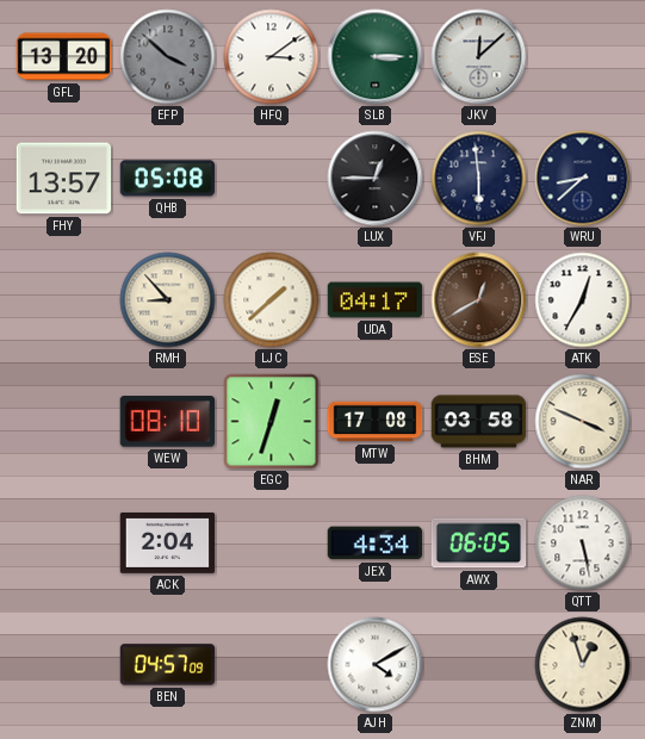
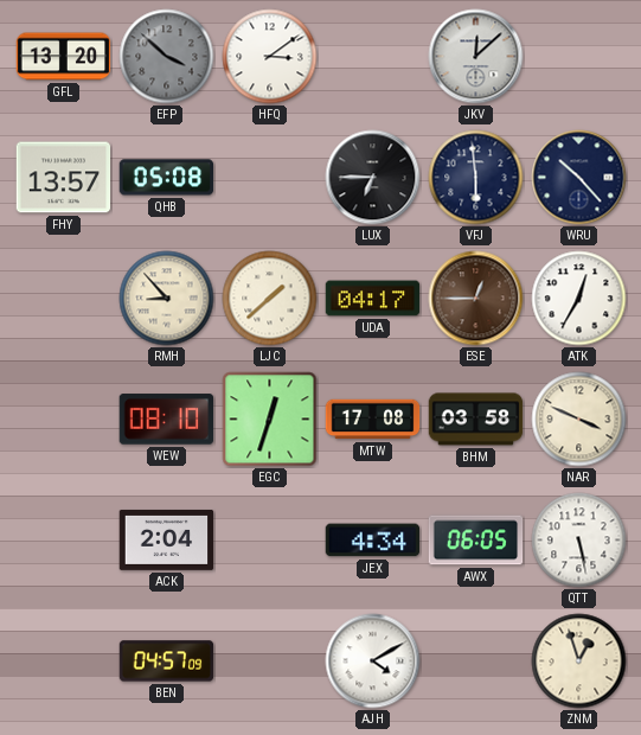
SLB: 3:15 -> none (376, 57)
LUX: 12:45 -> 6:45 (373, 178)
WRU: 8:38 -> 10:23 (579, 178)
ESE: 12:40 -> 12:45 (476, 299)
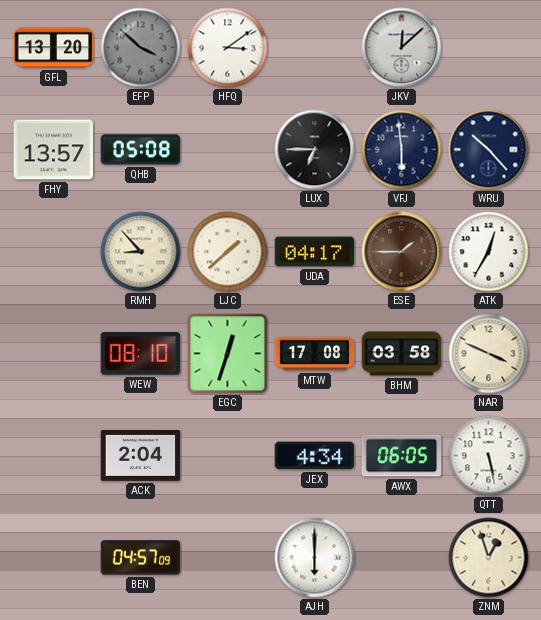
ESE: 12:45 -> 1:45 (402, 252)
AJH: 4:10 -> 6:00 (315, 558)
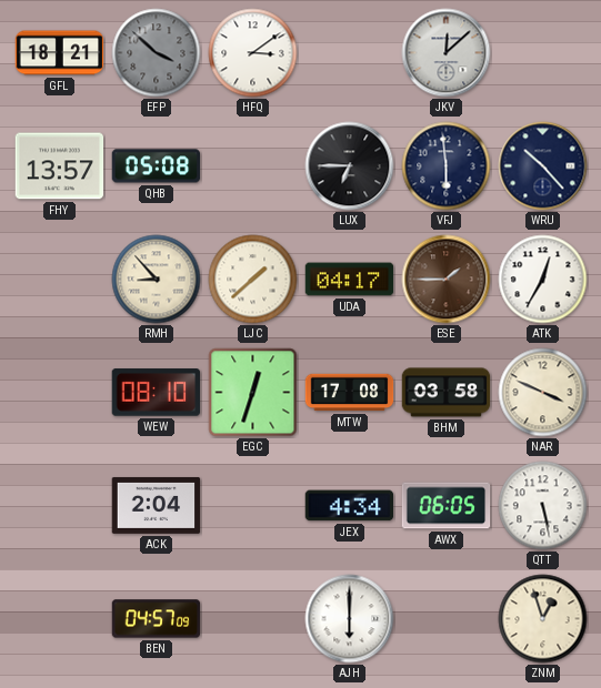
GFL: 13:20 -> 18:21 (60, 53)
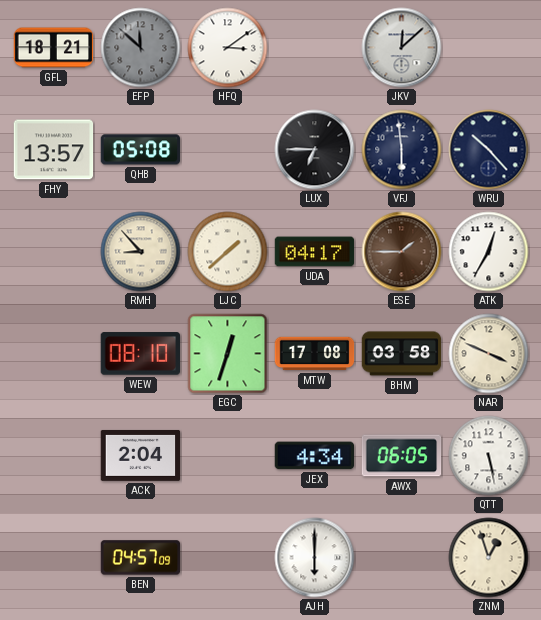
EFP: 3:52 -> 11:52 (141, 48)
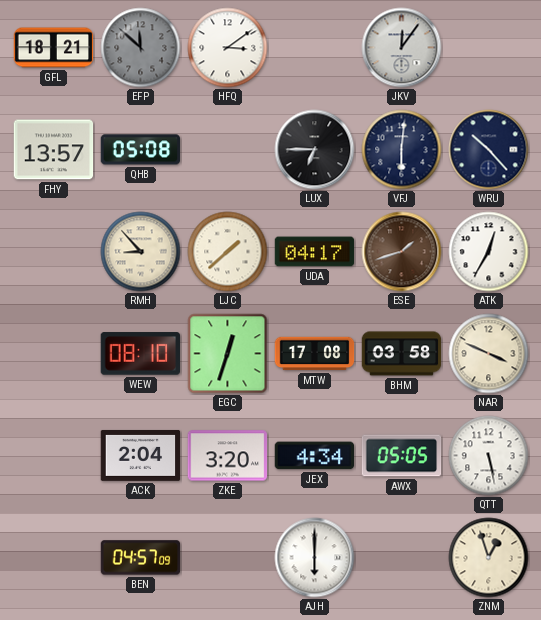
JKV: 12:08 -> 12:06 (402, 48)
VFJ: 5:59 -> 6:01 (402, 150)
ESE: 1:45 -> 1:42 (402, 252)
ZKE: none -> 3:20 (228, 456)
AWX: 06:05 -> 05:05 (402, 456)
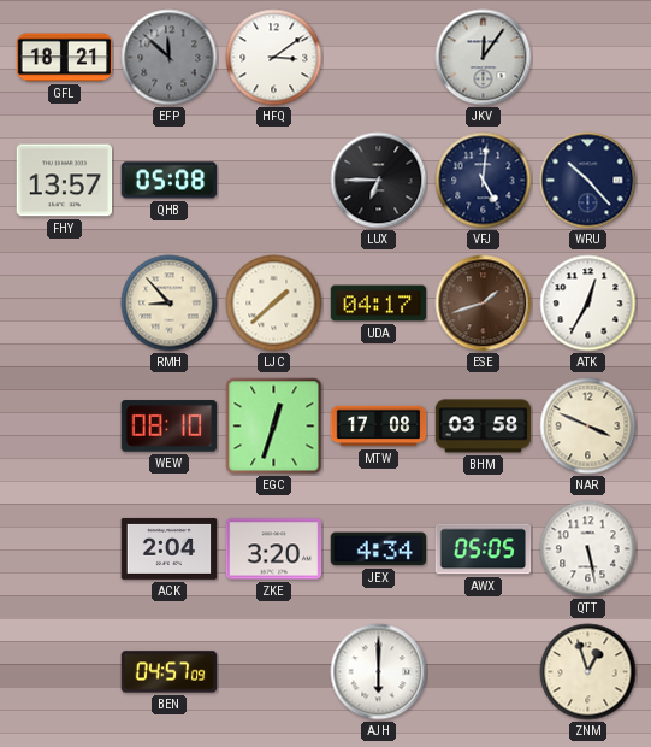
VFJ: 6:01 -> 5:01 (484, 181)
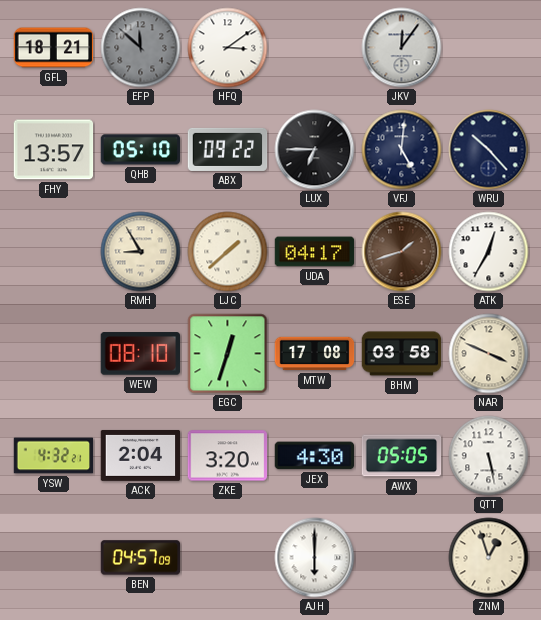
QHB: 05:08 -> 05:10 (141, 150)
ABX: none -> 09:22 (228, 149)
RMH: 8:53 -> 8:55 (141, 252)
YSW: none -> 4:32 (54, 456)
JEX: 4:34 -> 4:30 (315, 456)
